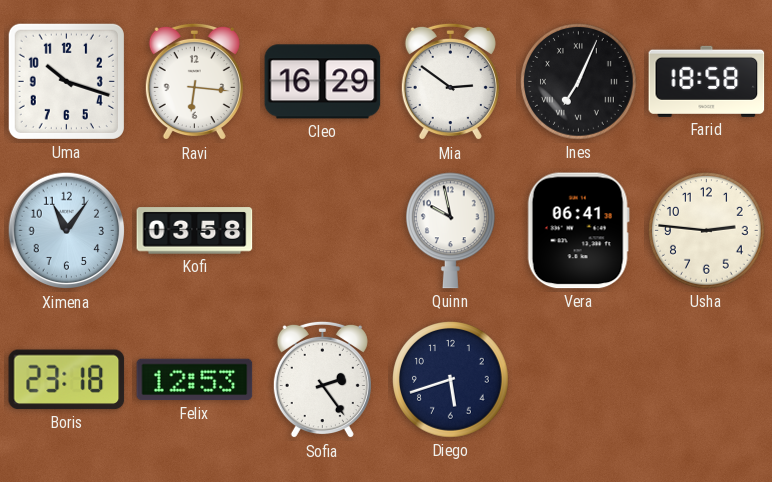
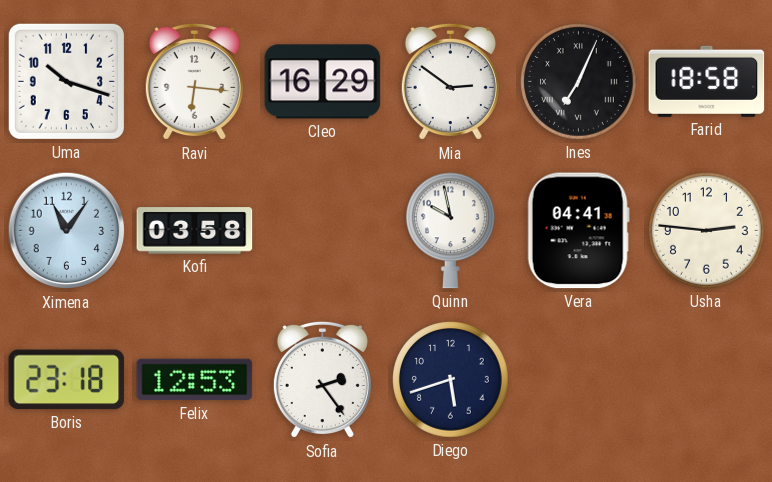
Vera: 06:41 -> 04:41 (578, 231)
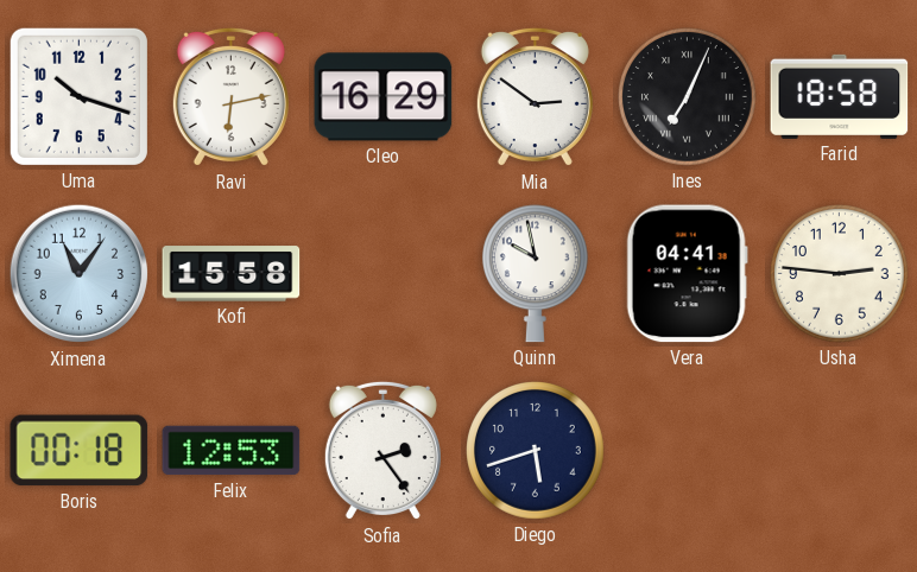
Ravi: 6:16 -> 6:13 (230, 97)
Kofi: 03:58 -> 15:58 (232, 274)
Boris: 23:18 -> 00:18 (80, 451)
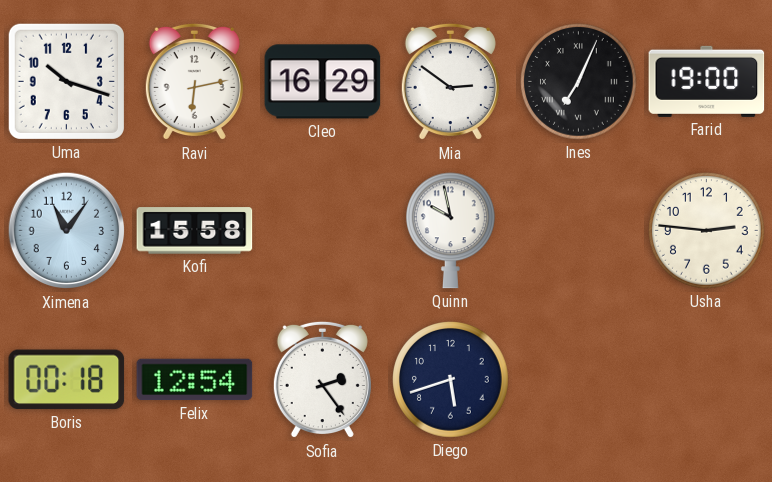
Farid: 18:58 -> 19:00 (707, 81)
Vera: 04:41 -> none (687, 274)
Felix: 12:53 -> 12:54 (195, 380)
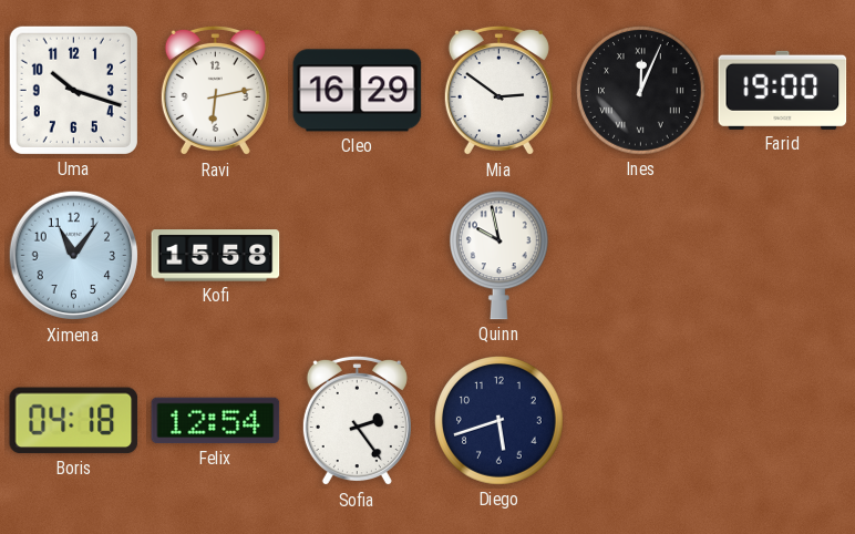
Ines: 7:04 -> 12:04 (641, 91)
Usha: 2:46 -> none (707, 231)
Boris: 00:18 -> 04:18 (74, 421)
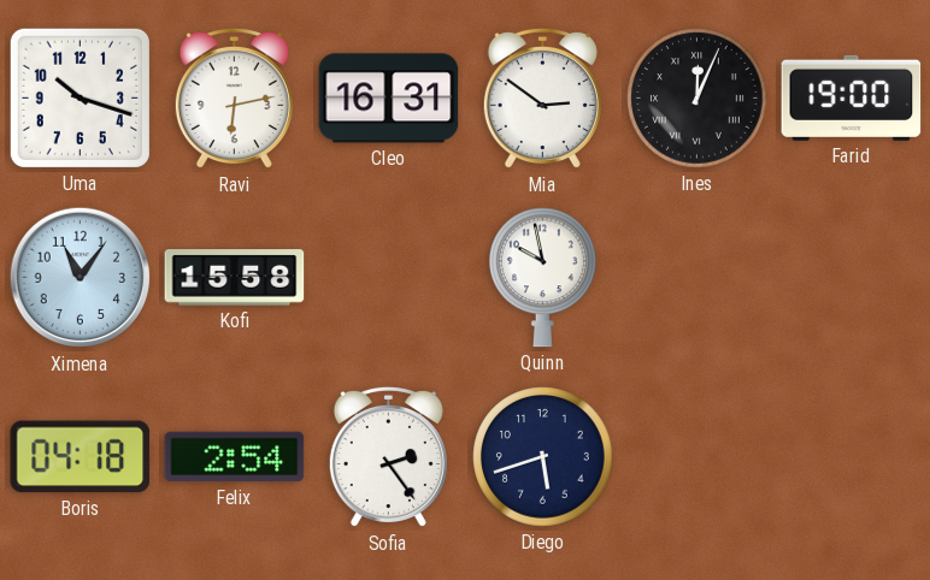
Cleo: 16:29 -> 16:31 (389, 99)
Felix: 12:54 -> 2:54 (235, 457)
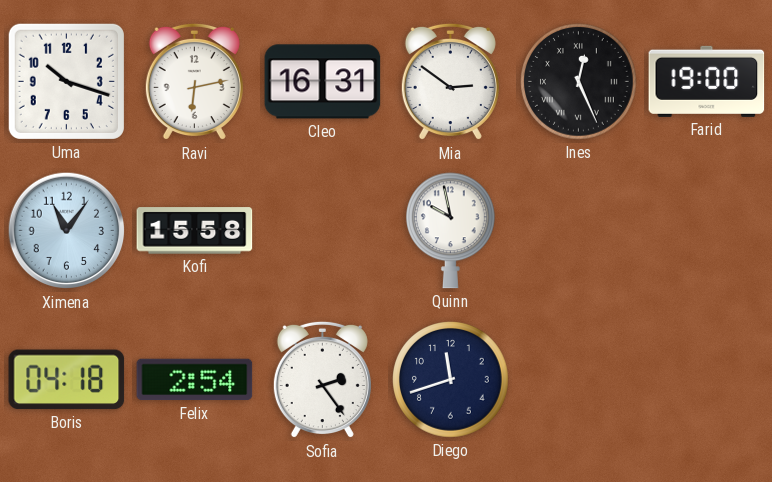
Ines: 12:04 -> 12:26 (579, 82)
Diego: 5:42 -> 11:42 (451, 380)
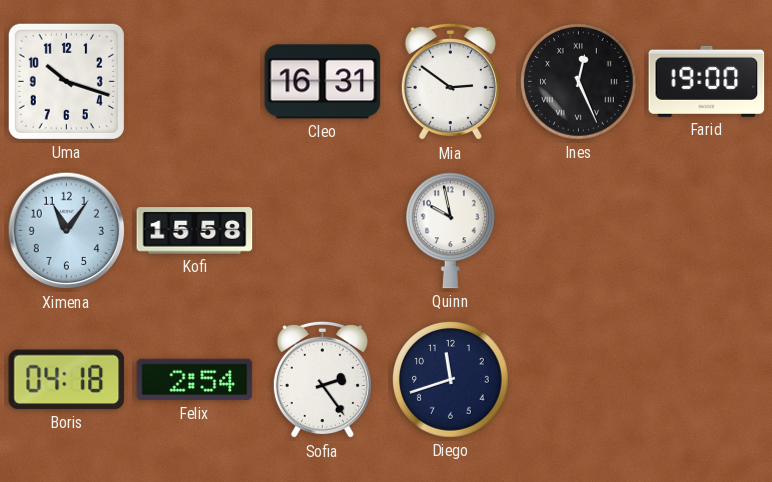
Ravi: 6:13 -> none (194, 82)
